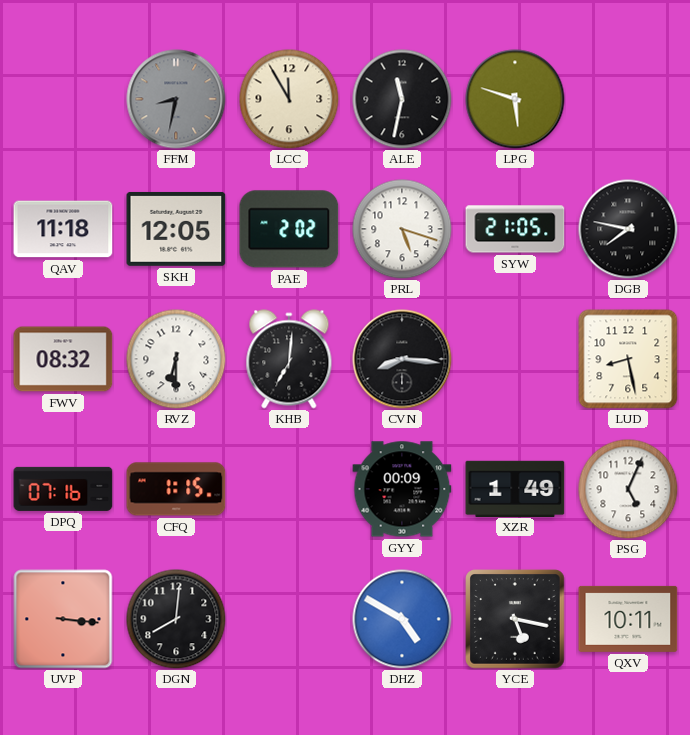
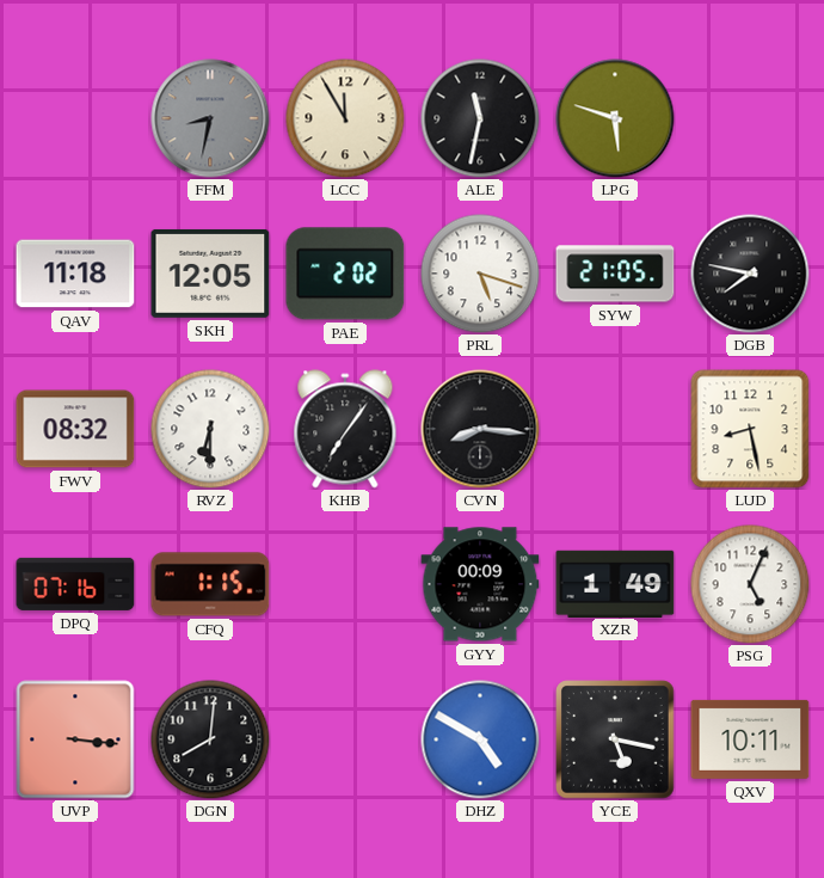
KHB: 7:01 -> 7:06 (345, 429)
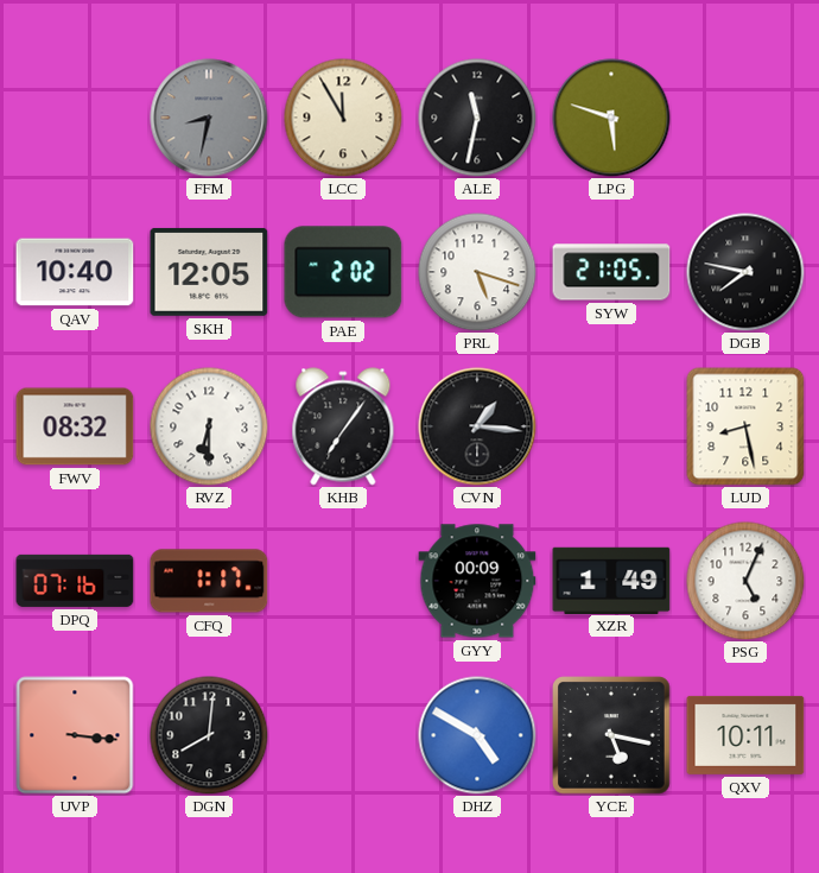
QAV: 11:18 -> 10:40 (75, 272)
CVN: 8:16 -> 1:16 (477, 426)
CFQ: 1:15 -> 1:17 (209, 581)
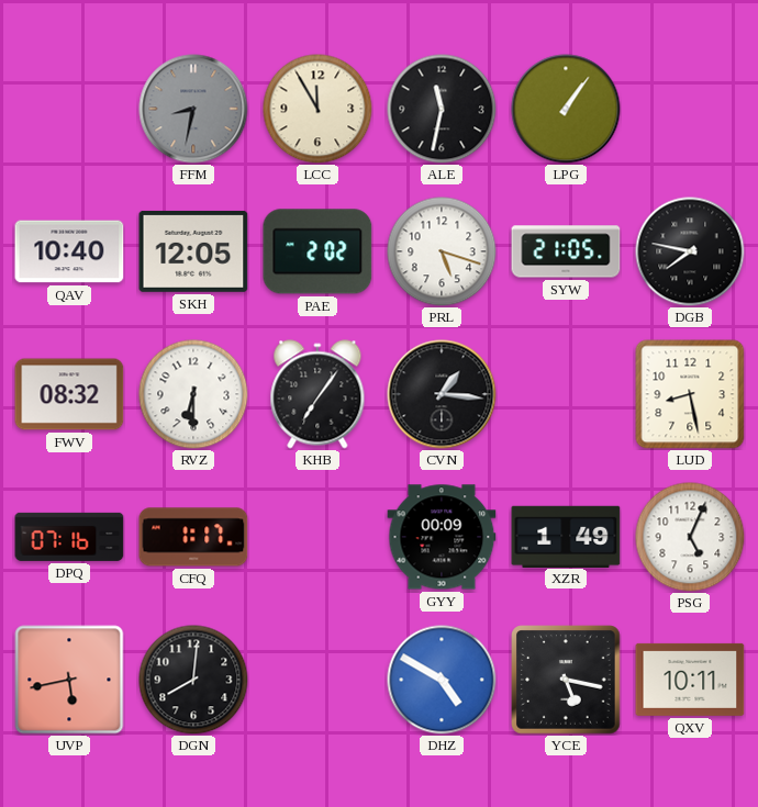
LPG: 5:48 -> 1:06 (566, 109)
UVP: 3:16 -> 5:43 (69, 680)
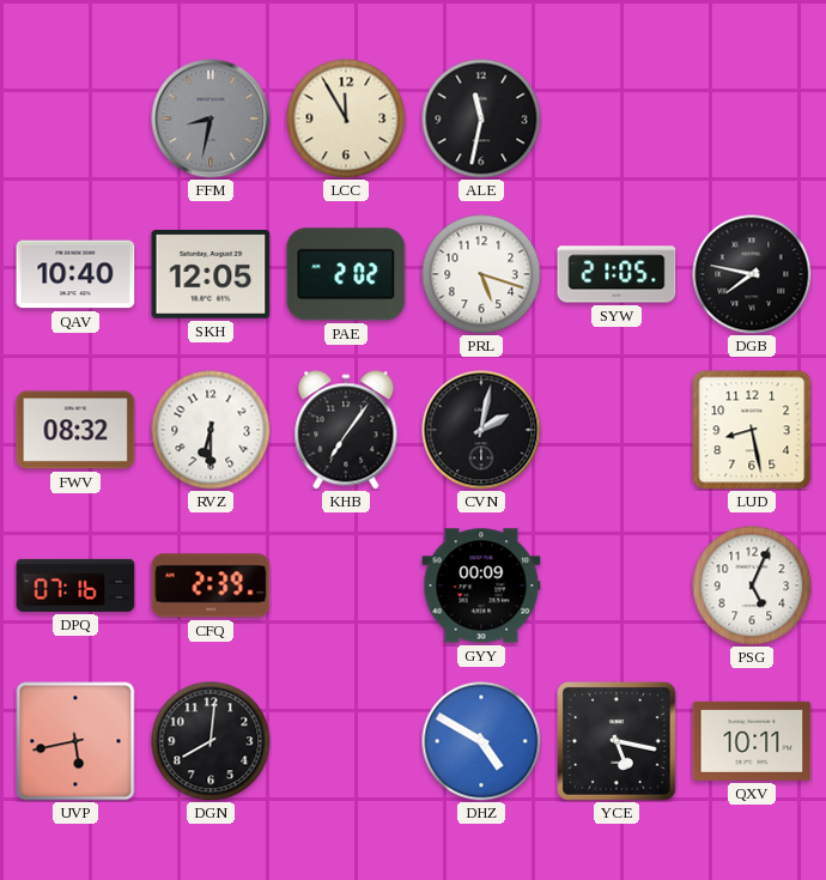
LPG: 1:06 -> none (566, 109)
CVN: 1:16 -> 2:02 (481, 430)
CFQ: 1:17 -> 2:39 (211, 585)
XZR: 1:49 -> none (566, 536)
